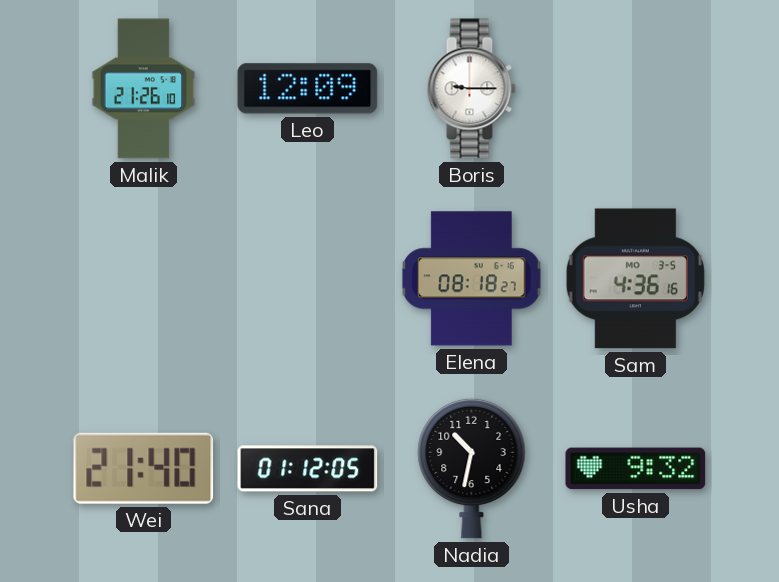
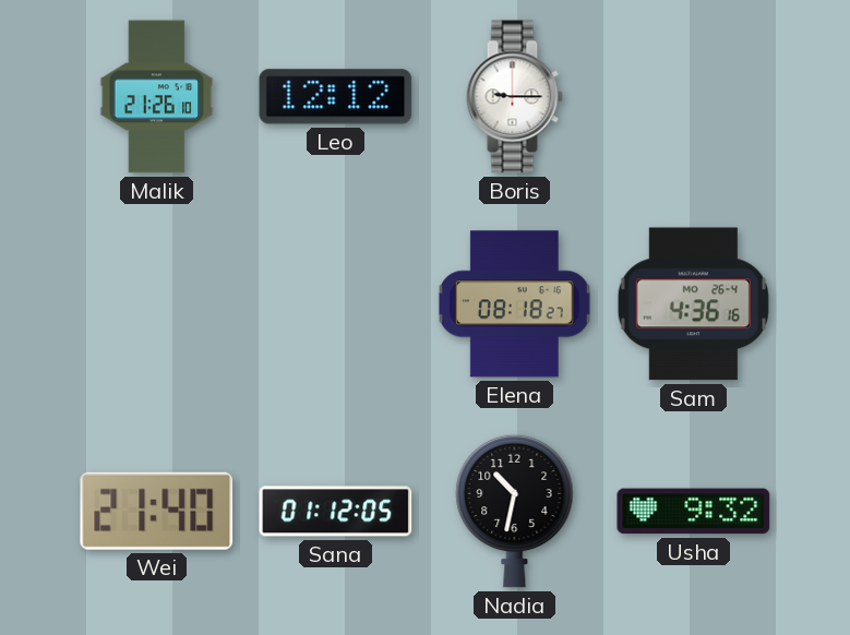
Leo: 12:09 -> 12:12 (336, 97)
Sam date: MO 3-5 -> MO 26-4 (693, 304)
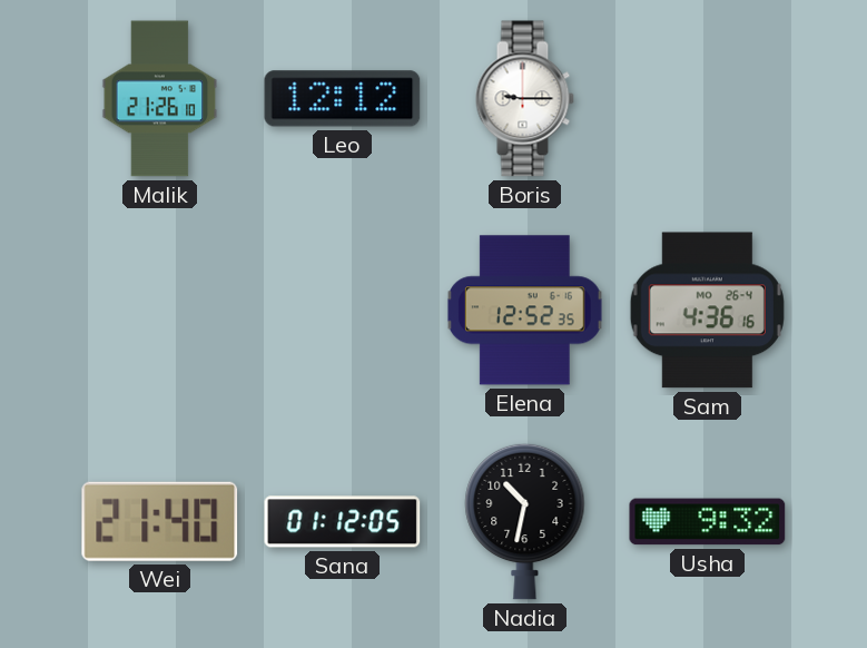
Elena: 08:18 -> 12:52 (524, 311)
